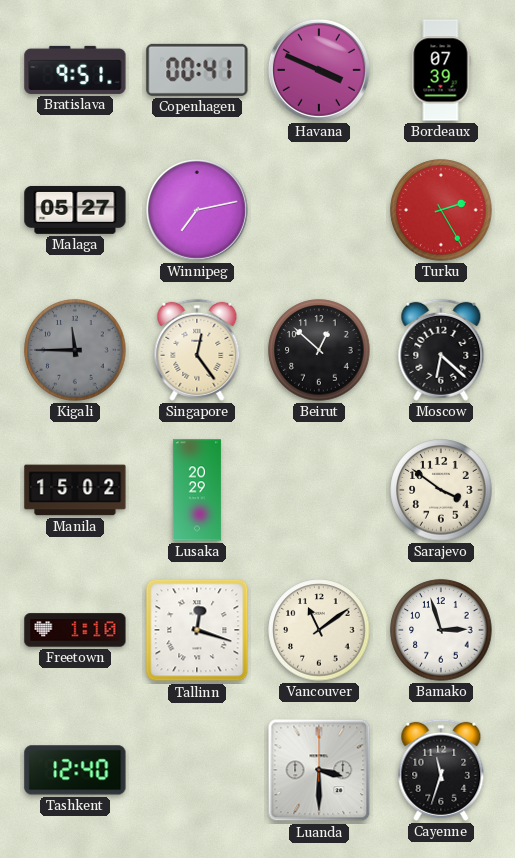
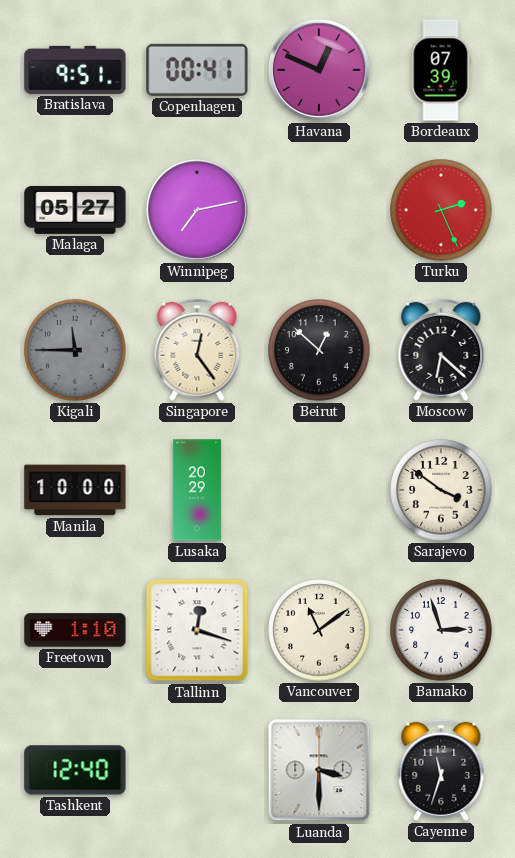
Havana: 3:49 -> 12:49 (319, 70)
Turku: 2:25 -> 2:26 (441, 210)
Manila: 15:02 -> 10:00 (75, 490)
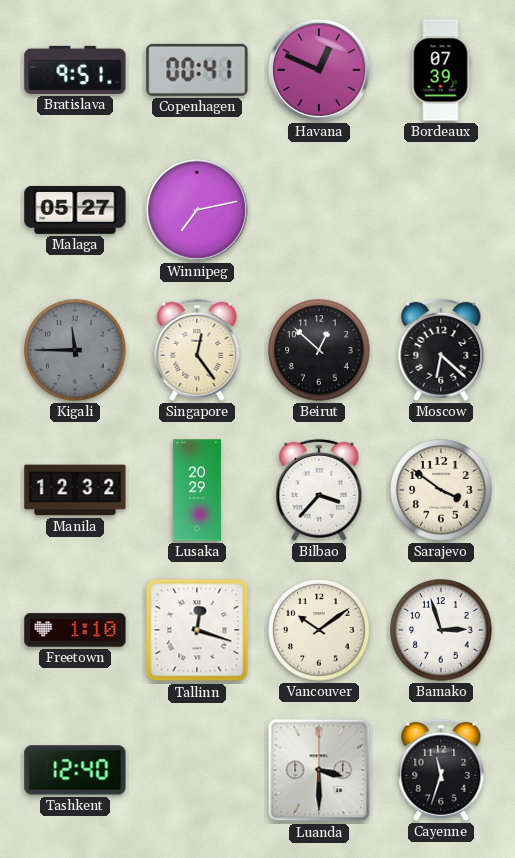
Turku: 2:26 -> none (441, 210)
Manila: 10:00 -> 12:32 (75, 490)
Bilbao: none -> 3:37 (319, 490)
Vancouver: 11:09 -> 10:09 (319, 630)
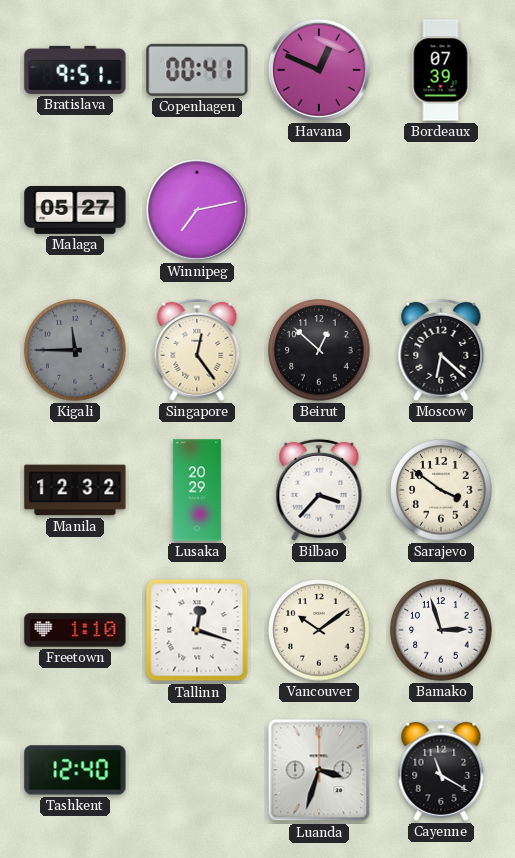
Luanda: 3:30 -> 3:33 (319, 770)
Cayenne: 11:33 -> 11:20 (441, 770)
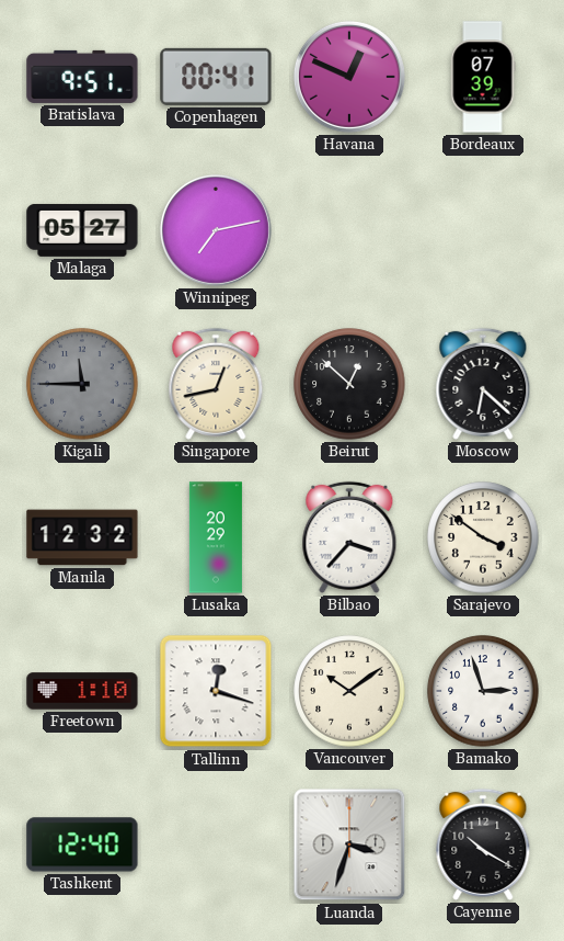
Singapore: 12:24 -> 12:43 (216, 384)
Cayenne: 11:20 -> 10:20 (483, 844)
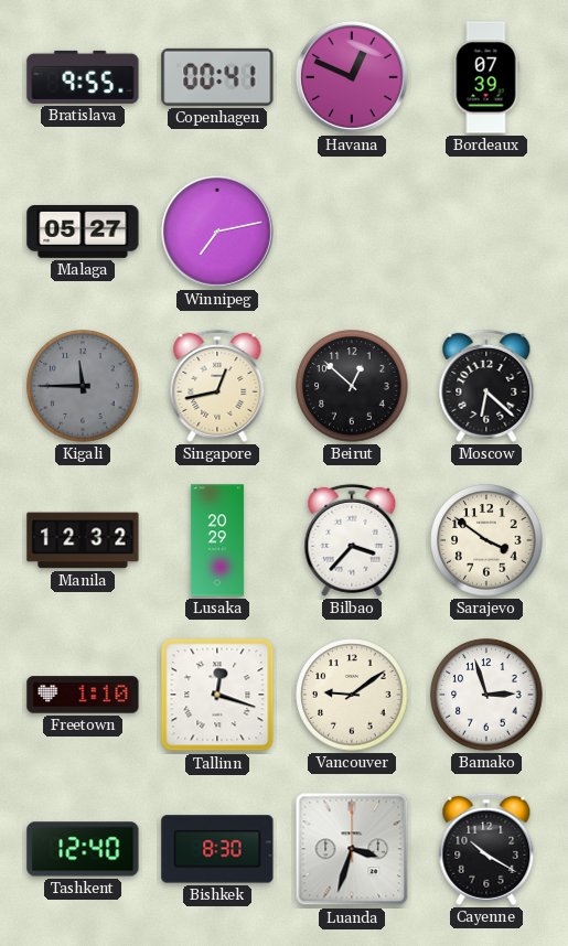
Bratislava: 9:51 -> 9:55 (83, 77)
Vancouver: 10:09 -> 9:09 (352, 695)
Bishkek: none -> 8:30 (217, 849)
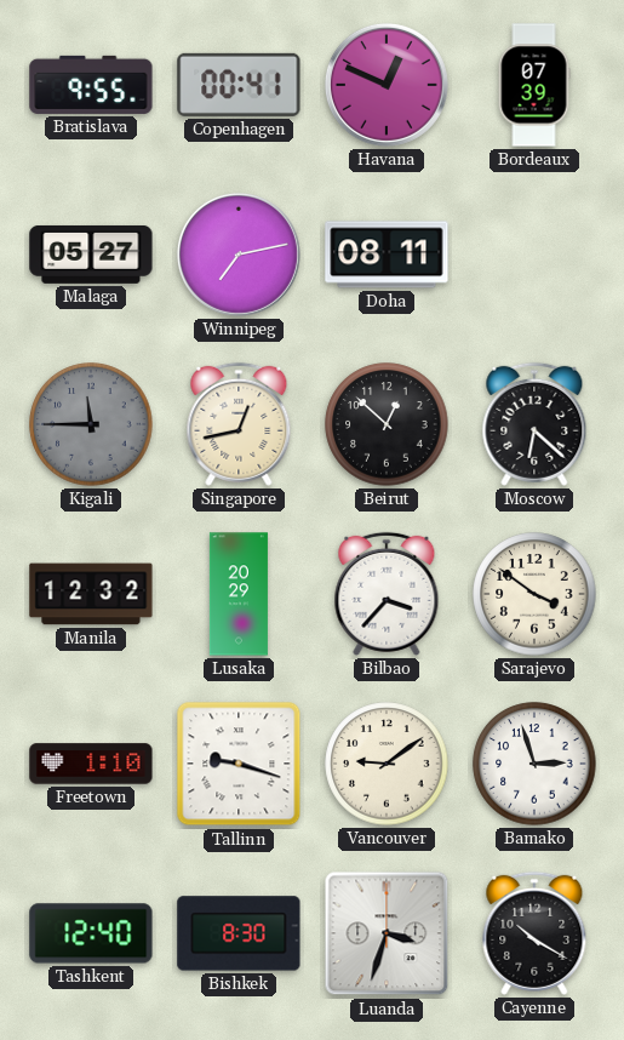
Doha: none -> 08:11 (387, 255)
Tallinn: 12:18 -> 9:18 (239, 764)
